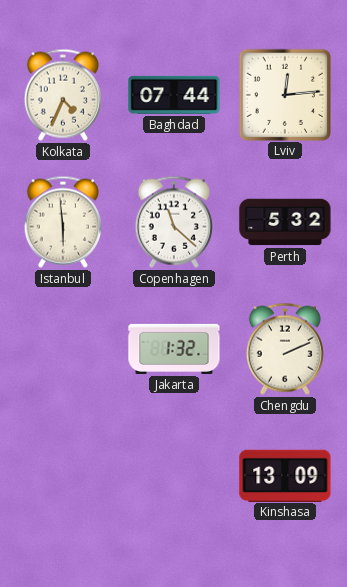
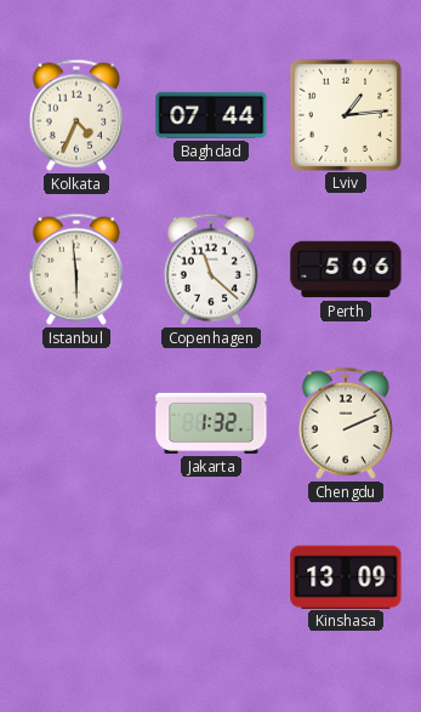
Lviv: 12:14 -> 1:14 (345, 114)
Perth: 5:32 -> 5:06 (346, 269)
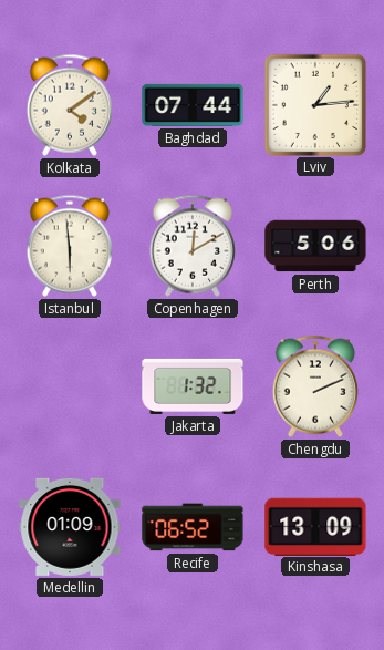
Kolkata: 4:34 -> 4:09 (70, 105)
Copenhagen: 11:22 -> 12:10 (193, 246)
Medellin: none -> 01:09 (70, 527)
Recife: none -> 06:52 (193, 527)
